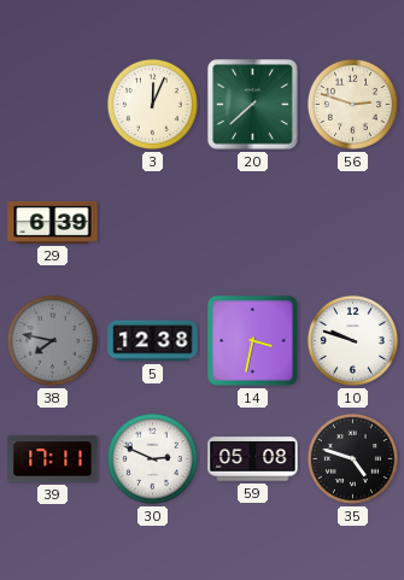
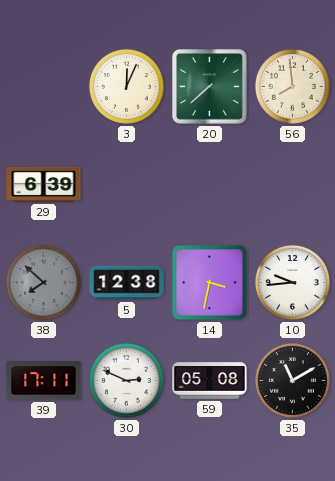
56: 2:48 -> 7:59 (292, 86)
38: 7:47 -> 7:52 (43, 282)
10: 9:48 -> 9:44 (292, 282)
35: 4:48 -> 11:10 (292, 380)
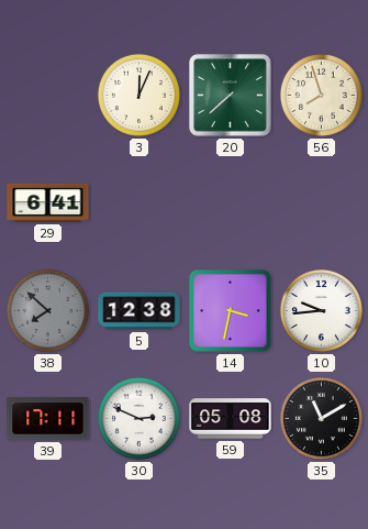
56: 7:59 -> 7:57 (321, 95)
29: 6:39 -> 6:41 (48, 202)
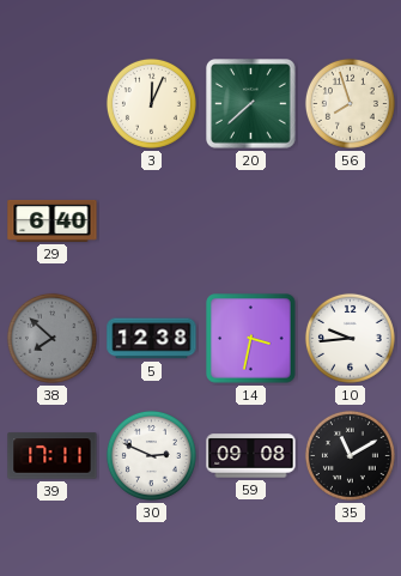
29: 6:41 -> 6:40 (53, 220)
59: 05:08 -> 09:08 (251, 456)
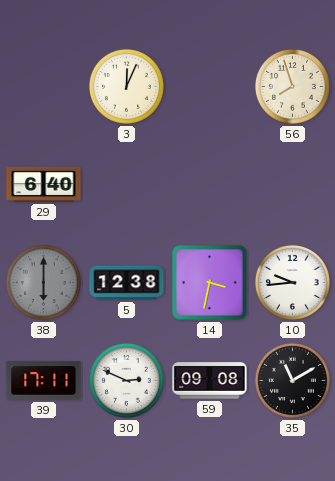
20: 7:38 -> none (251, 104)
38: 7:52 -> 6:00 (43, 282)
